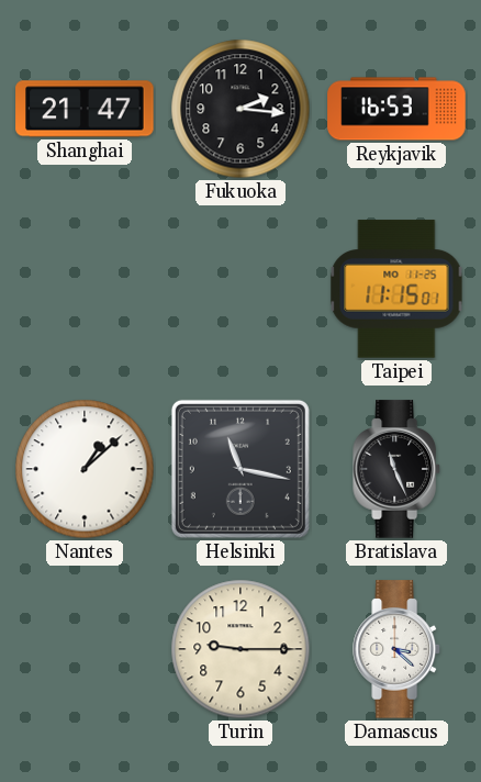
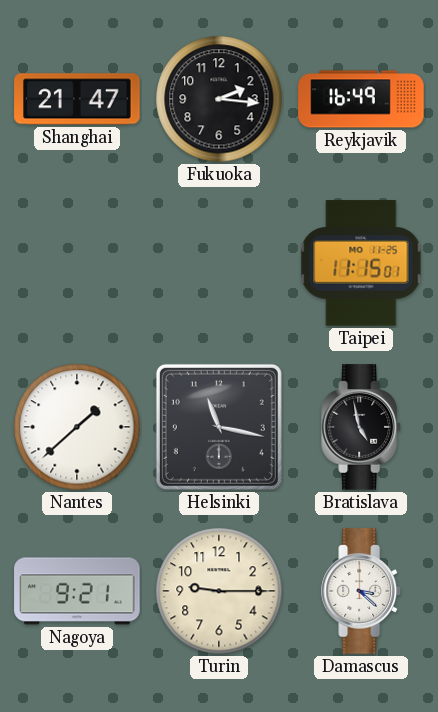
Reykjavik: 16:53 -> 16:49 (361, 99)
Nantes: 1:08 -> 1:38 (77, 427)
Bratislava: 11:26 -> 4:58 (362, 427)
Nagoya: none -> 9:21 (77, 591)
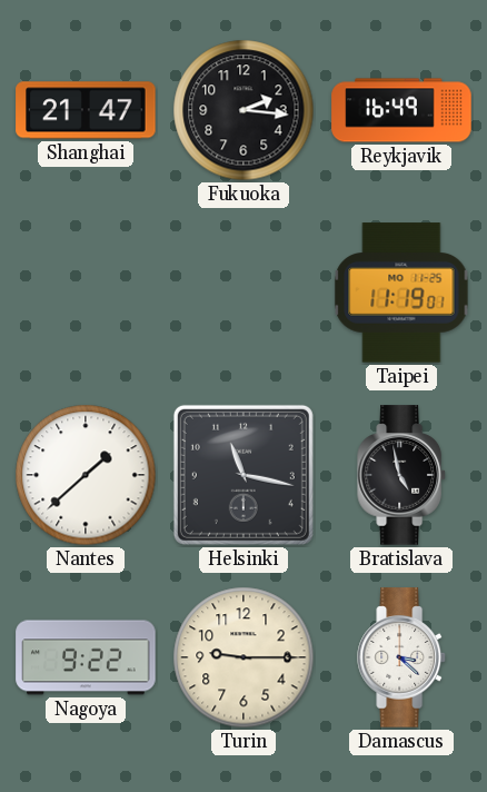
Taipei: 11:15 -> 11:19 (401, 293)
Nagoya: 9:21 -> 9:22 (86, 657)
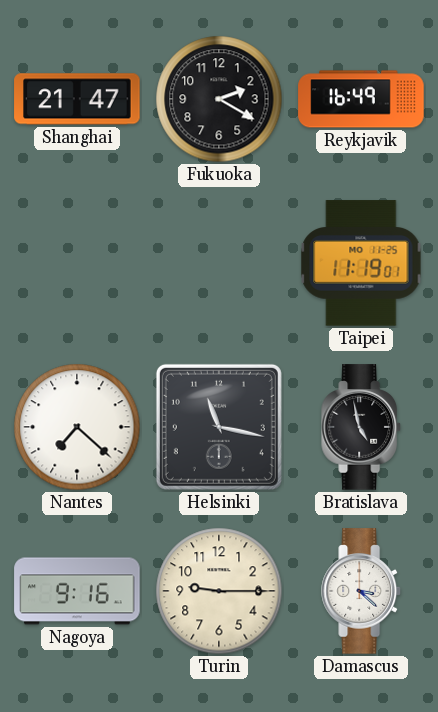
Fukuoka: 2:16 -> 2:20 (219, 99)
Nantes: 1:38 -> 7:22 (77, 427)
Nagoya: 9:22 -> 9:16 (77, 591)
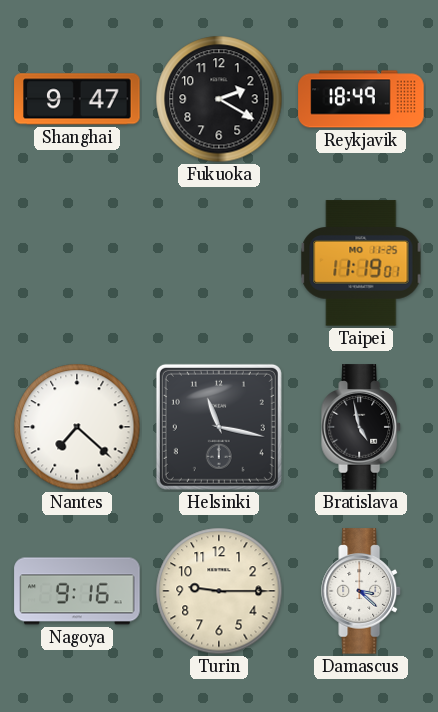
Shanghai: 21:47 -> 9:47 (77, 99)
Reykjavik: 16:49 -> 18:49 (361, 99)
